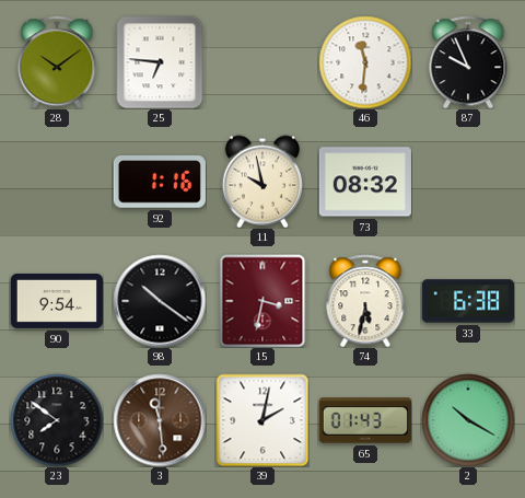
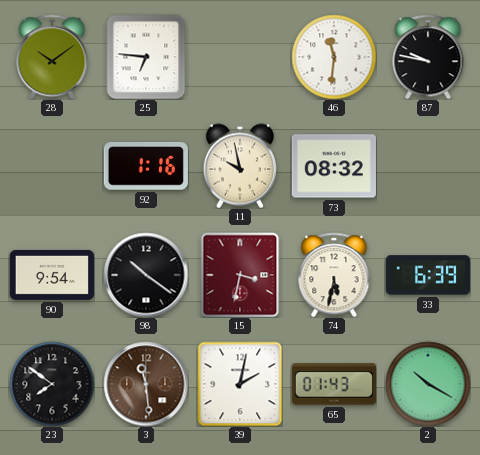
87: 9:56 -> 9:47 (428, 57)
33: 6:38 -> 6:39 (428, 275)
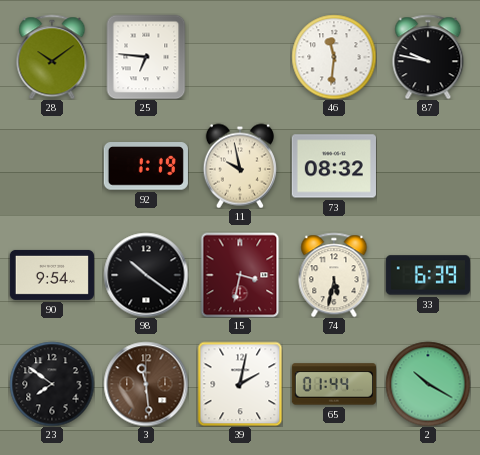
92: 1:16 -> 1:19 (146, 167)
65: 01:43 -> 01:44 (333, 384)
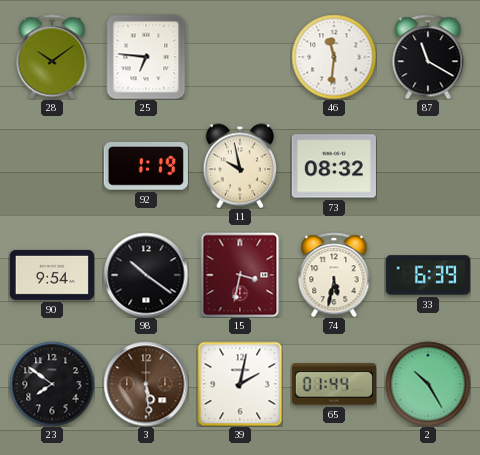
87: 9:47 -> 11:20 (428, 57)
3: 11:29 -> 5:29 (146, 384)
2: 10:20 -> 10:25 (428, 384)
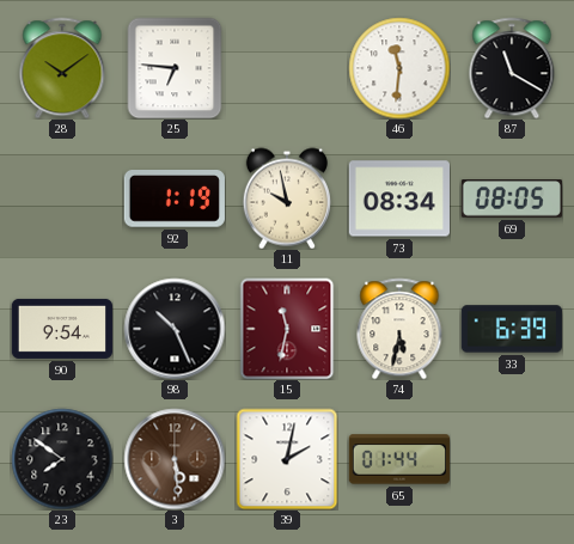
73: 08:32 -> 08:34 (399, 198)
69: none -> 08:05 (512, 198)
98: 10:21 -> 10:26 (175, 329)
15: 3:32 -> 11:32 (287, 329)
2: 10:25 -> none (428, 384)
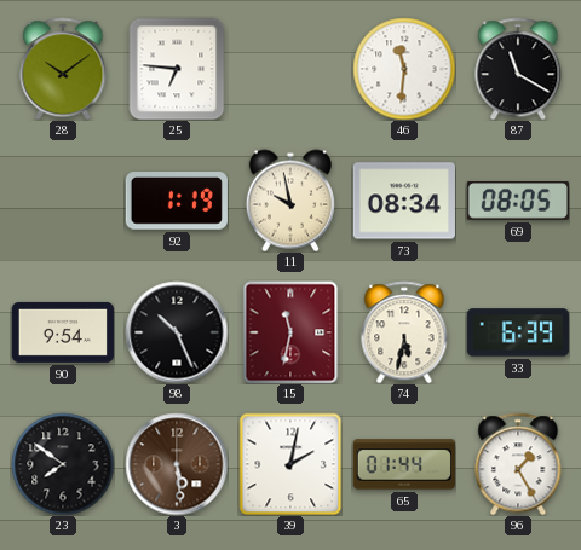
96: none -> 1:25 (518, 464)
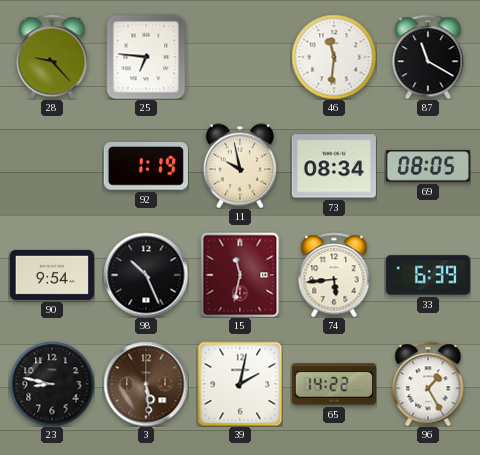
28: 10:09 -> 9:23 (52, 57)
74: 5:32 -> 5:44 (334, 275)
23: 7:51 -> 8:47 (52, 384)
65: 01:44 -> 14:22 (333, 384)
